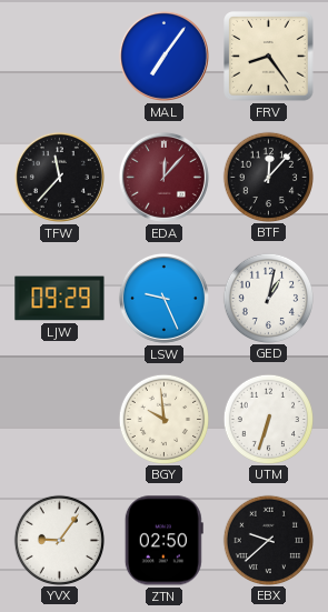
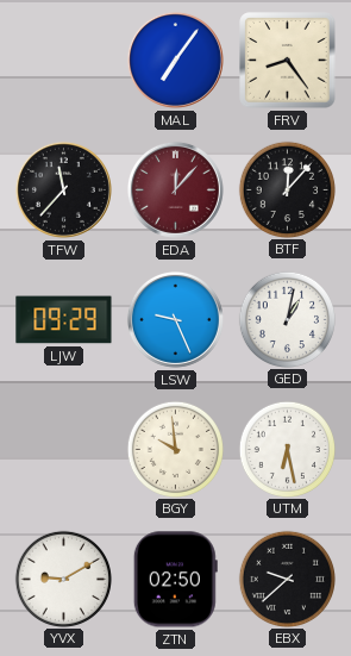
UTM: 6:33 -> 6:28 (287, 449)
YVX: 9:06 -> 9:10 (63, 579)
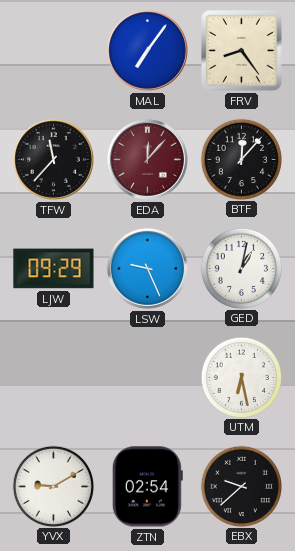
BGY: 9:59 -> none (175, 449)
ZTN: 02:50 -> 02:54 (147, 487)
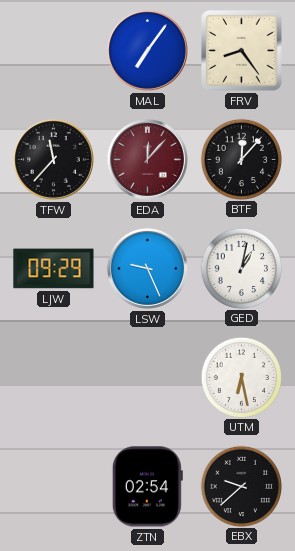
YVX: 9:10 -> none (53, 486)
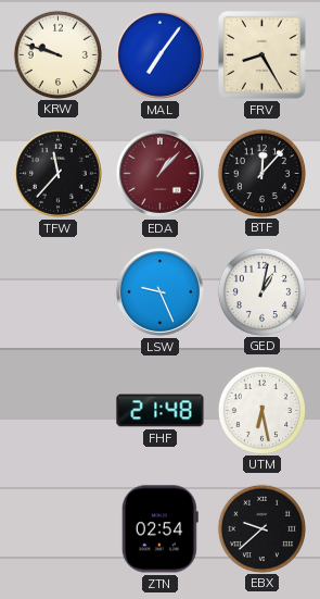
KRW: none -> 9:48 (57, 54)
FRV: 8:24 -> 8:25 (263, 55)
EDA: 12:07 -> 1:07 (159, 173)
LJW: 09:29 -> none (54, 269)
FHF: none -> 21:48 (161, 411)
